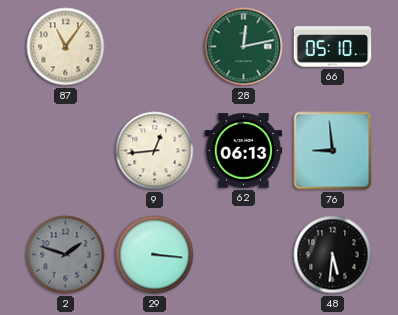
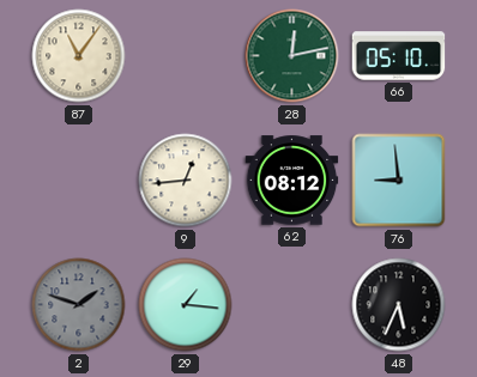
62: 06:13 -> 08:12 (292, 181)
29: 3:16 -> 1:16 (186, 305)
48: 5:31 -> 5:34 (399, 305)
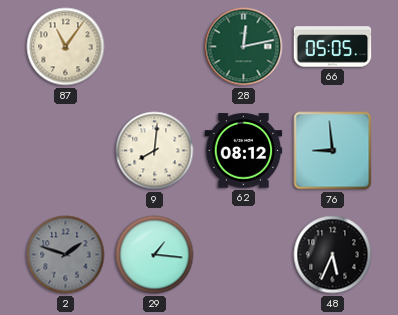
66: 05:10 -> 05:05 (333, 47)
9: 12:44 -> 8:01 (155, 151)
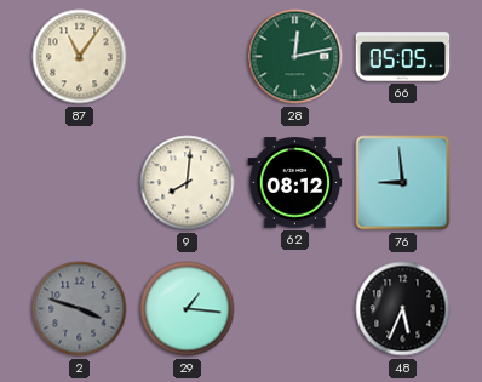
2: 1:48 -> 3:48 (80, 309)
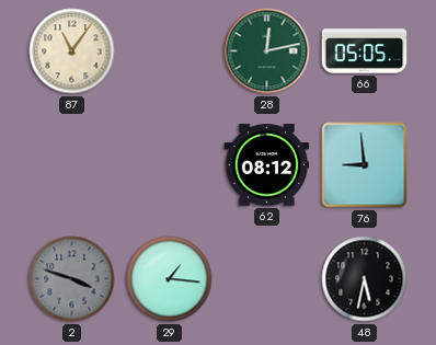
9: 8:01 -> none (188, 183)
48: 5:34 -> 5:32 (365, 279)
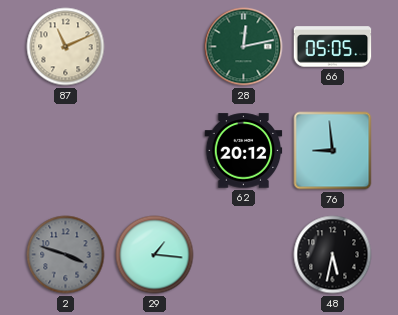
87: 11:06 -> 11:11 (66, 47)
62: 08:12 -> 20:12 (244, 151)
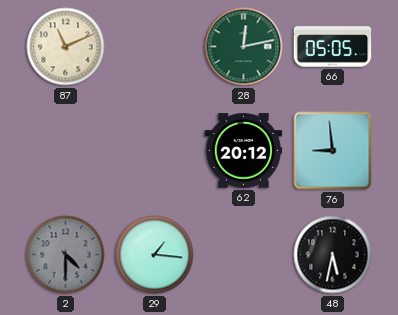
2: 3:48 -> 4:30 (66, 255)
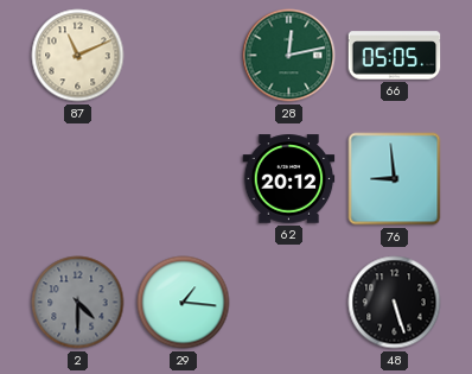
48: 5:32 -> 5:27 (395, 303)
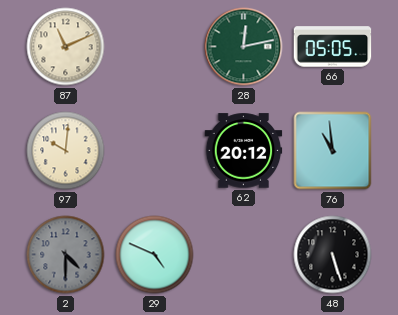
97: none -> 10:01 (66, 151)
76: 8:59 -> 10:59 (333, 151)
29: 1:16 -> 4:49 (155, 255)
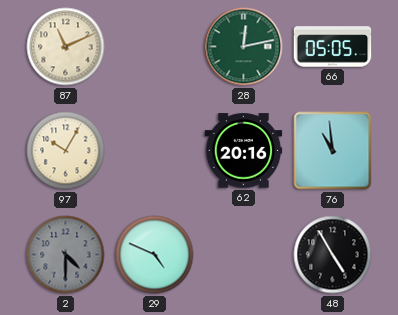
97: 10:01 -> 10:05 (66, 151)
62: 20:12 -> 20:16 (244, 151)
48: 5:27 -> 4:55 (333, 255)
